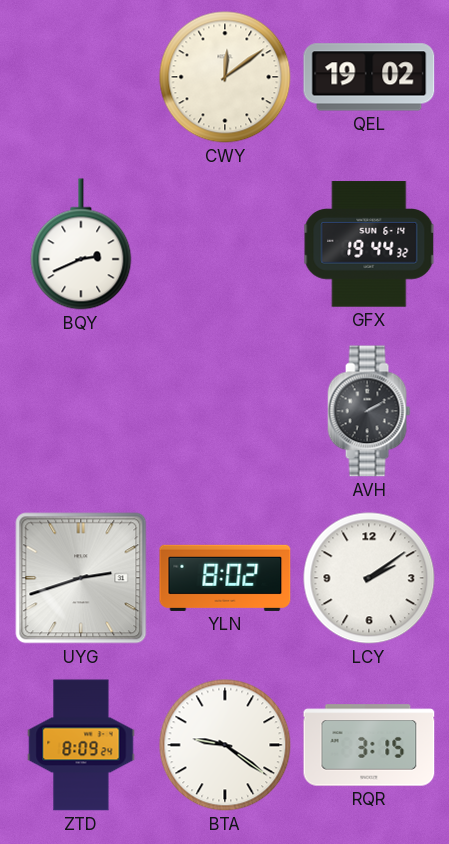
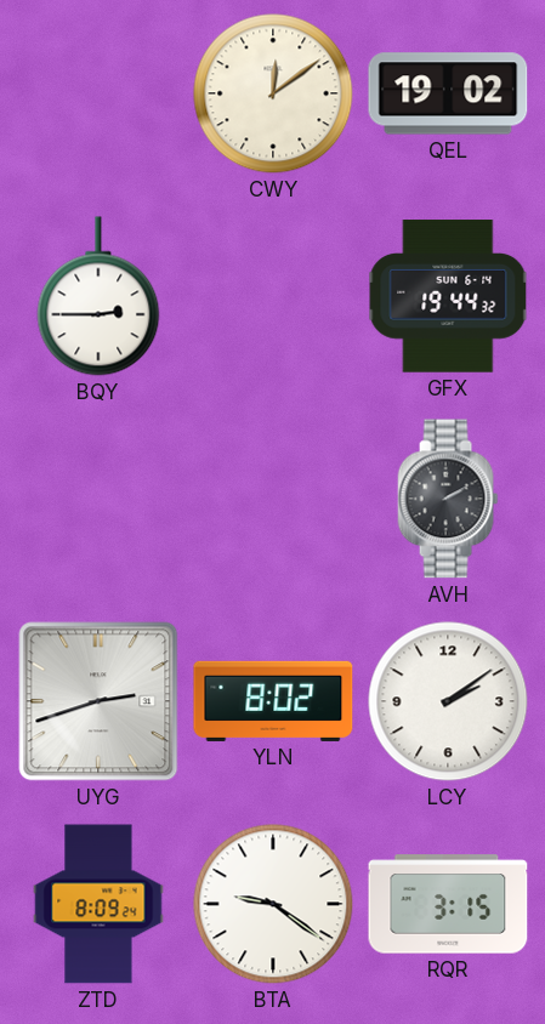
BQY: 2:41 -> 2:45 (98, 296)
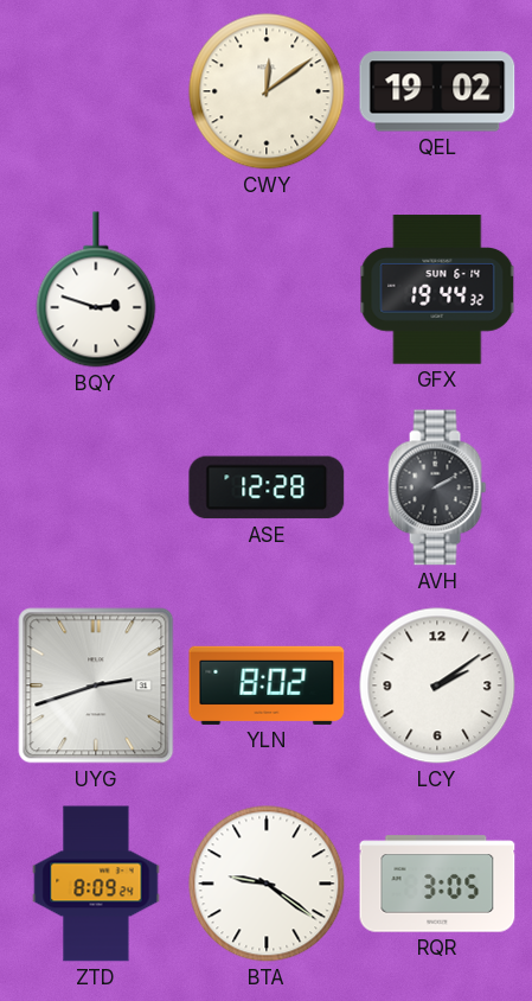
BQY: 2:45 -> 2:48 (96, 289)
ASE: none -> 12:28 (267, 487)
RQR: 3:15 -> 3:05 (437, 884)
